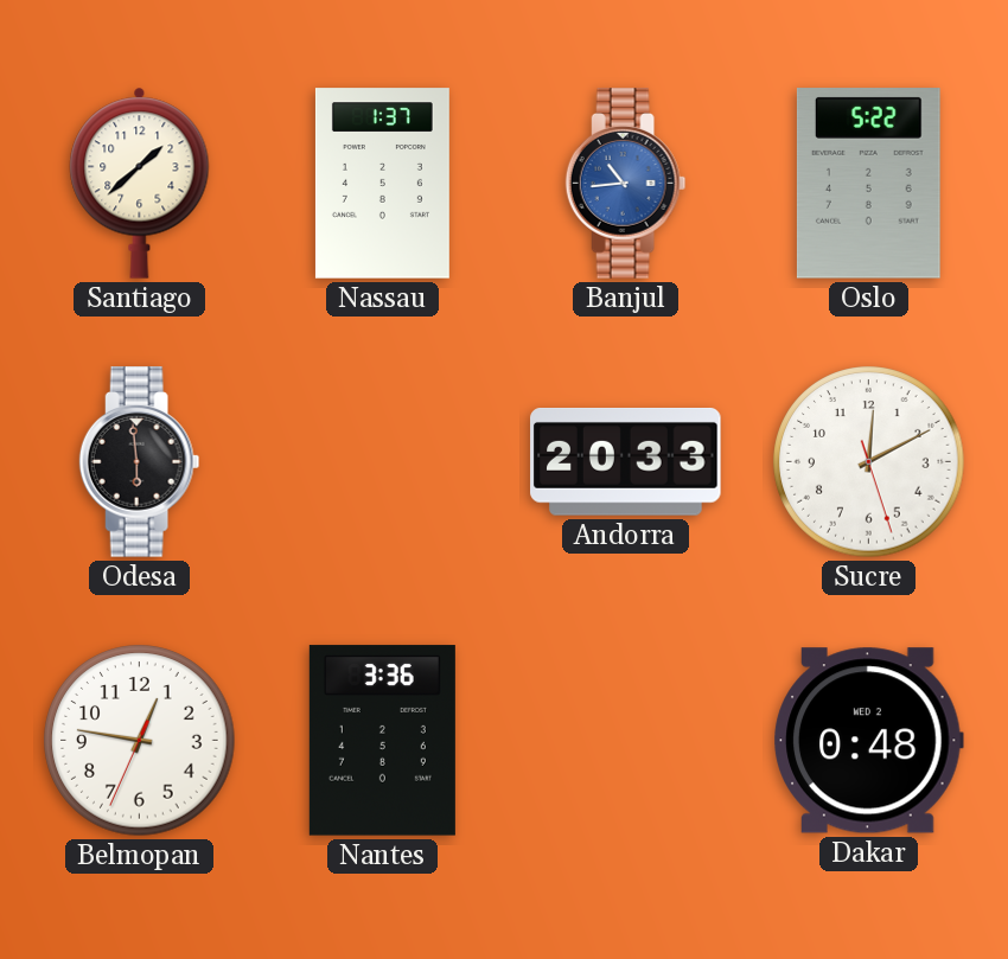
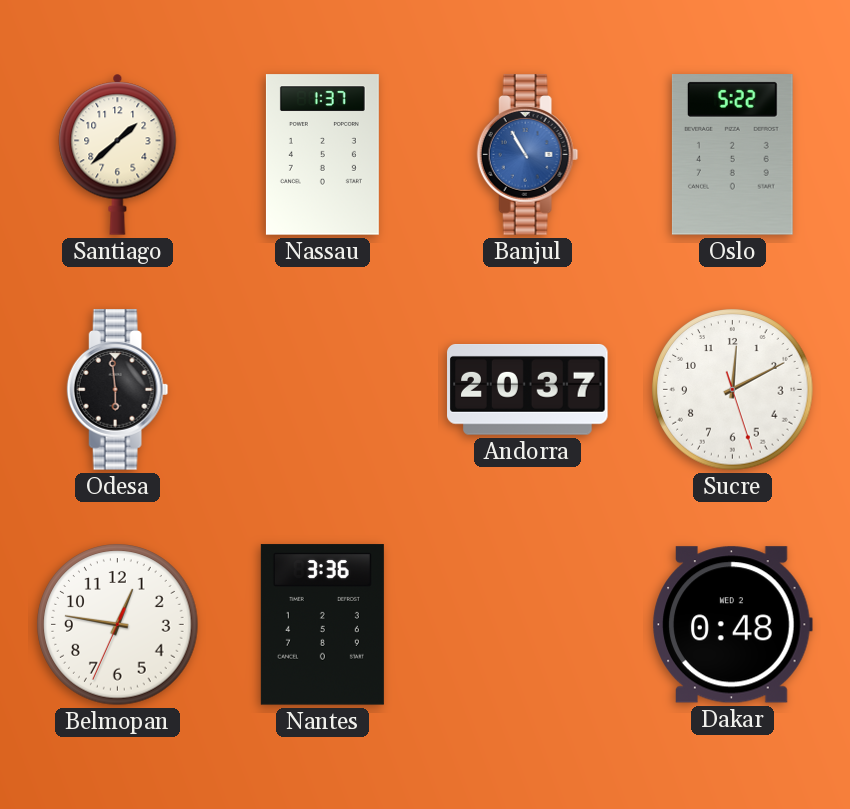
Banjul: 10:44 -> 10:55 (528, 155)
Andorra: 20:33 -> 20:37 (528, 390)
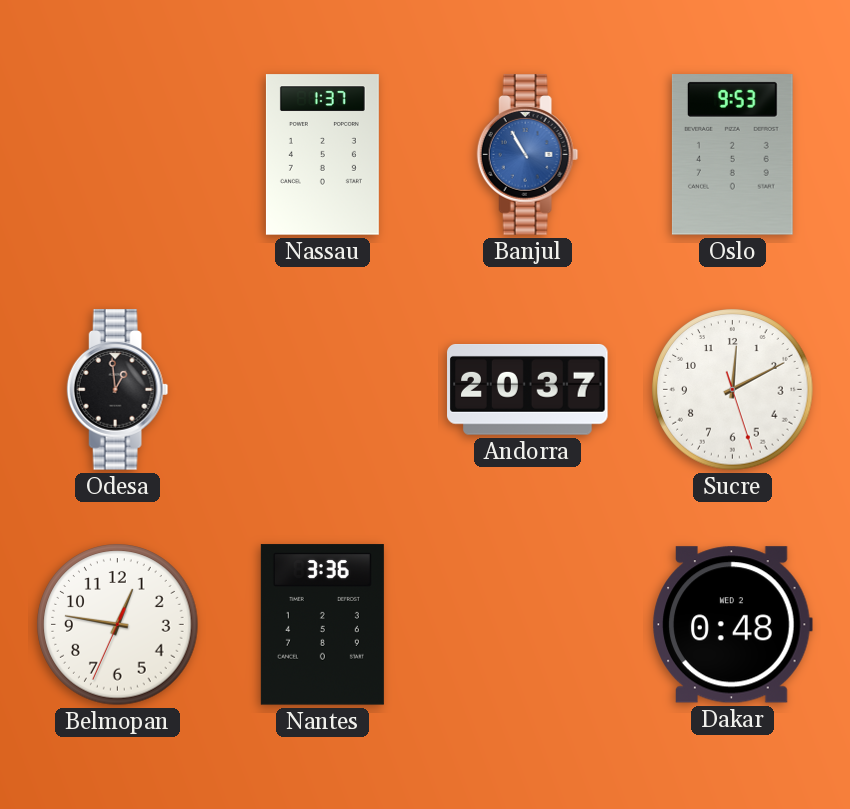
Santiago: 1:38 -> none (118, 154)
Oslo: 5:22 -> 9:53 (732, 155)
Odesa: 5:59 -> 12:59 (118, 390)
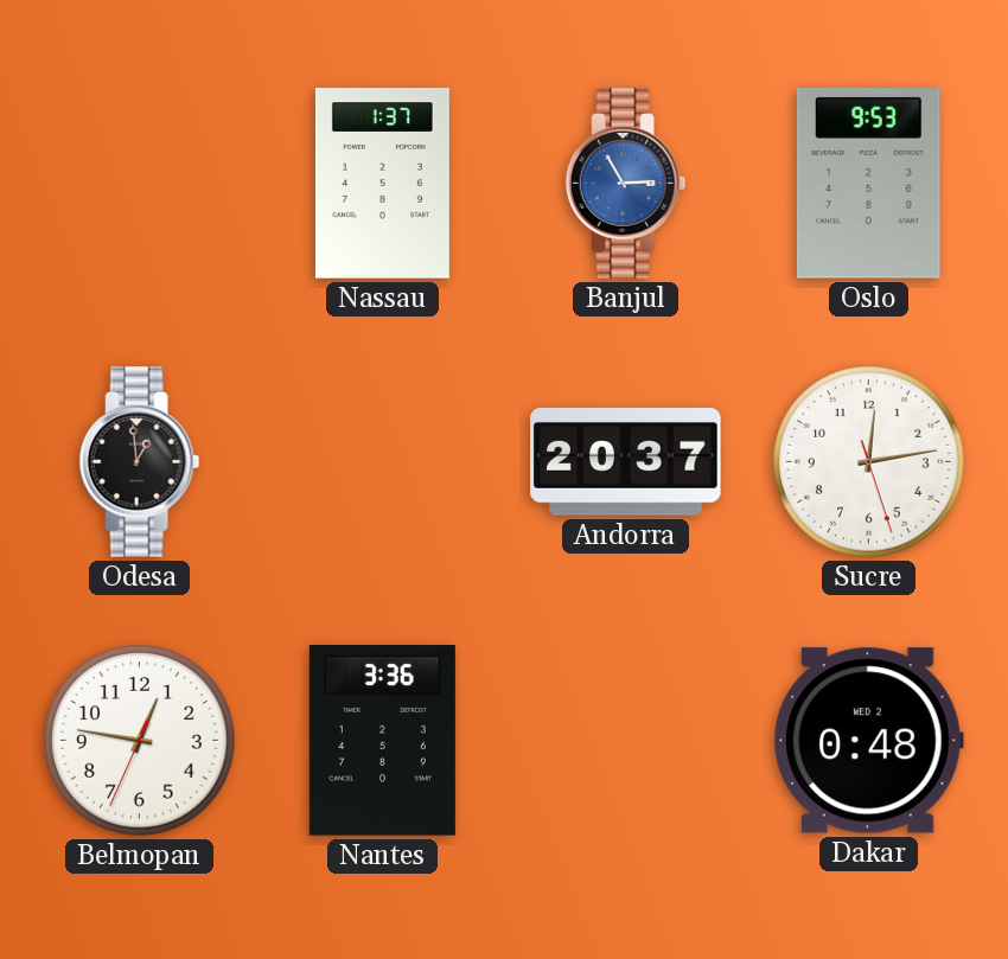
Banjul: 10:55 -> 2:55 (626, 184)
Sucre: 12:10 -> 12:13 (869, 462)
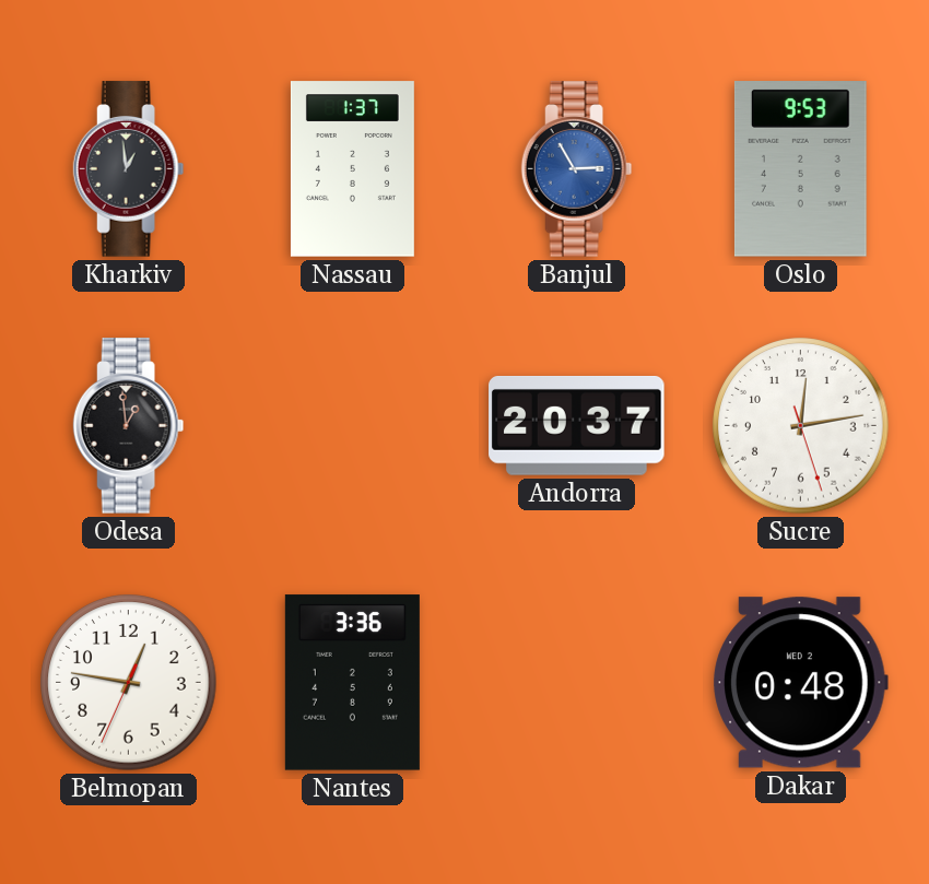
Kharkiv: none -> 12:59 (129, 169)
